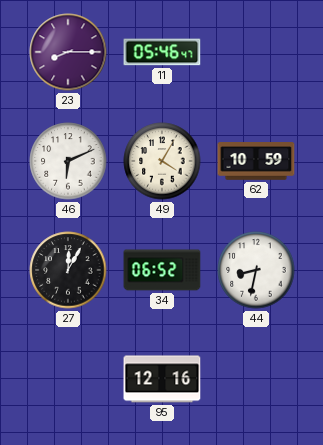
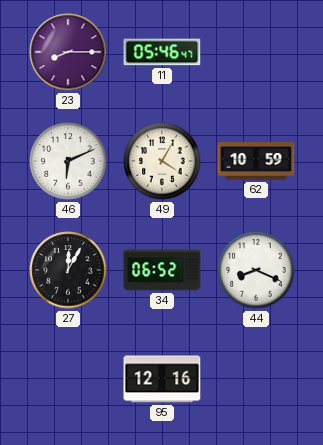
44: 8:32 -> 8:19 (256, 270)
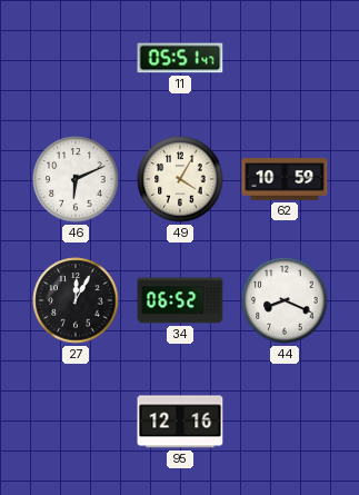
23: 8:15 -> none (68, 52)
11: 05:46 -> 05:51 (180, 58)
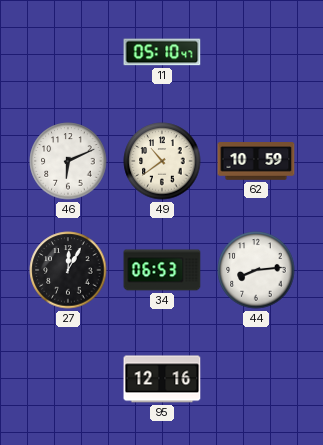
11: 05:51 -> 05:10 (162, 52)
49: 4:05 -> 10:39 (162, 161)
34: 06:52 -> 06:53 (162, 270)
44: 8:19 -> 8:14 (256, 270)
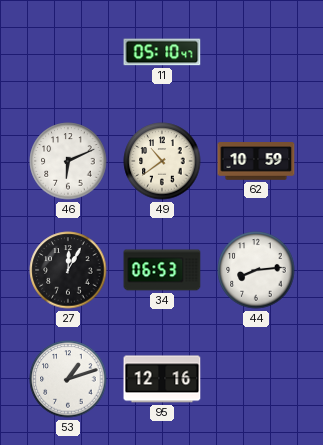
53: none -> 1:12 (68, 379)
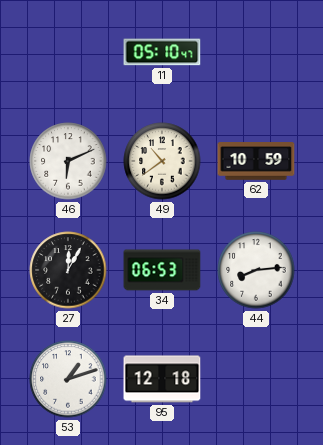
95: 12:16 -> 12:18 (162, 379)
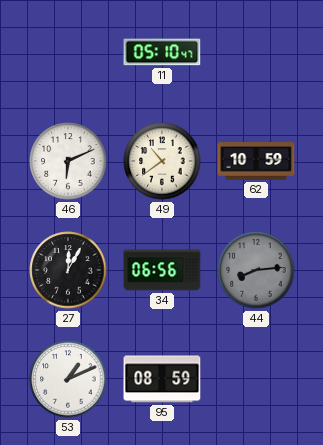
34: 06:53 -> 06:56 (162, 270)
44 dial: white -> grey (256, 270)
53: 1:12 -> 1:11 (68, 379)
95: 12:18 -> 08:59 (162, 379)
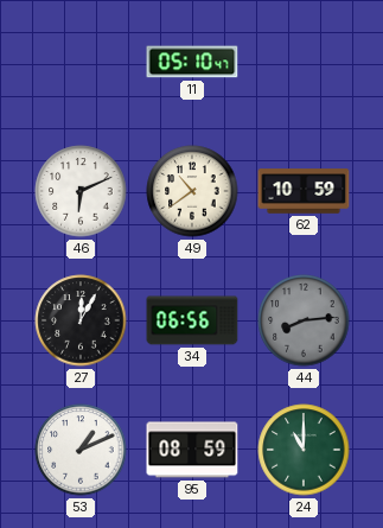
24: none -> 11:00 (304, 450)
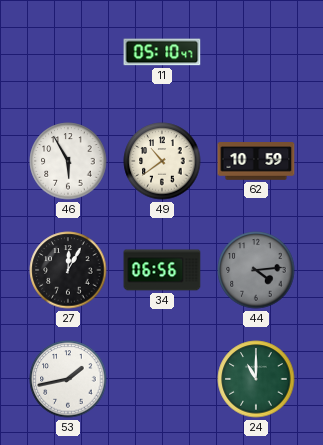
46: 6:11 -> 5:55 (68, 161)
44: 8:14 -> 4:14 (256, 270)
53: 1:11 -> 1:43 (68, 379)
95: 08:59 -> none (192, 450)
